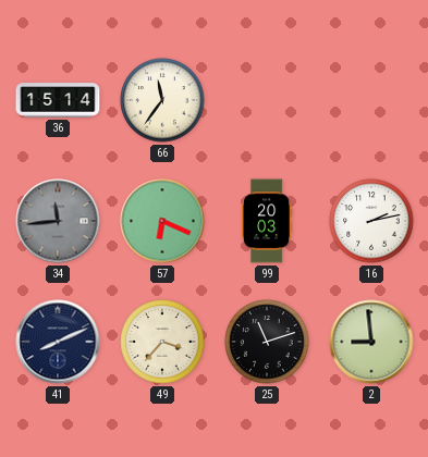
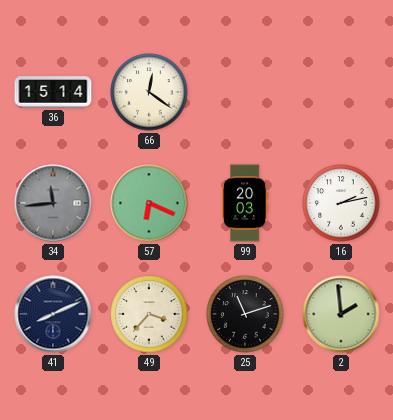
66: 11:36 -> 12:21 (149, 92)
2: 8:59 -> 1:59 (341, 314)
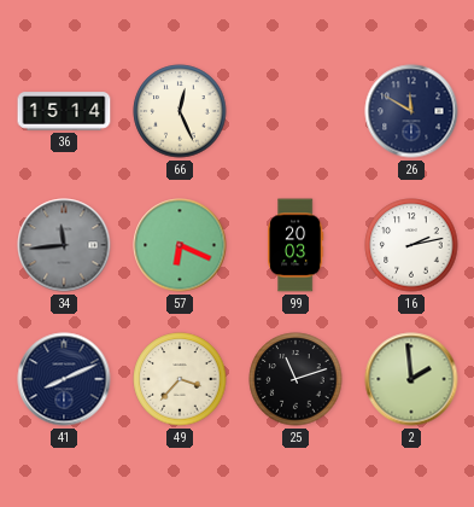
66: 12:21 -> 12:26 (180, 111)
26: none -> 11:50 (411, 111)
